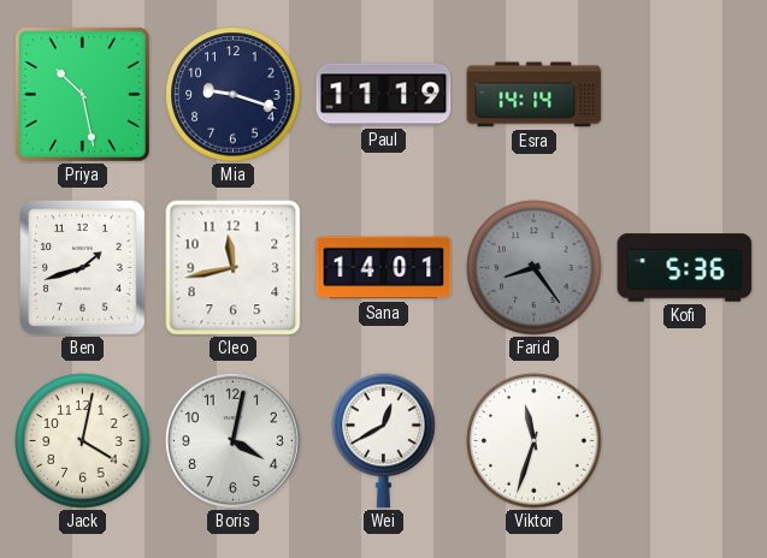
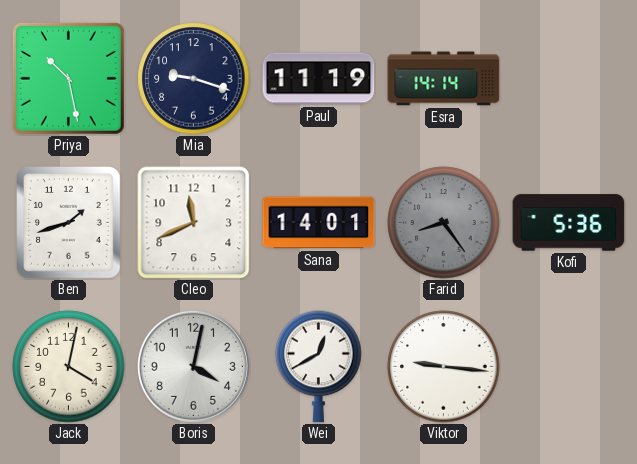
Cleo: 11:43 -> 11:41 (194, 223)
Viktor: 11:33 -> 9:16 (444, 367)
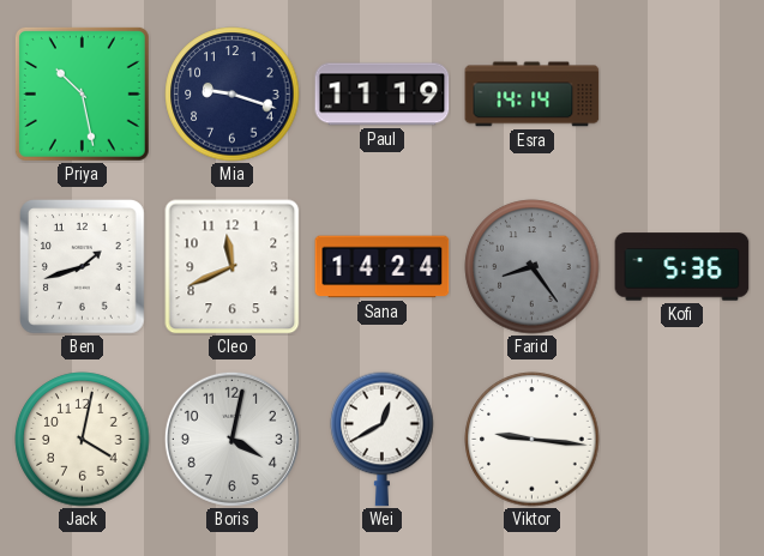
Sana: 14:01 -> 14:24 (383, 267)
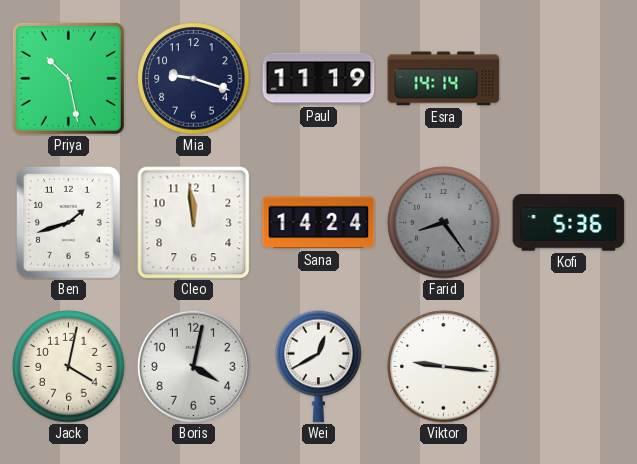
Cleo: 11:41 -> 11:59 (194, 223)
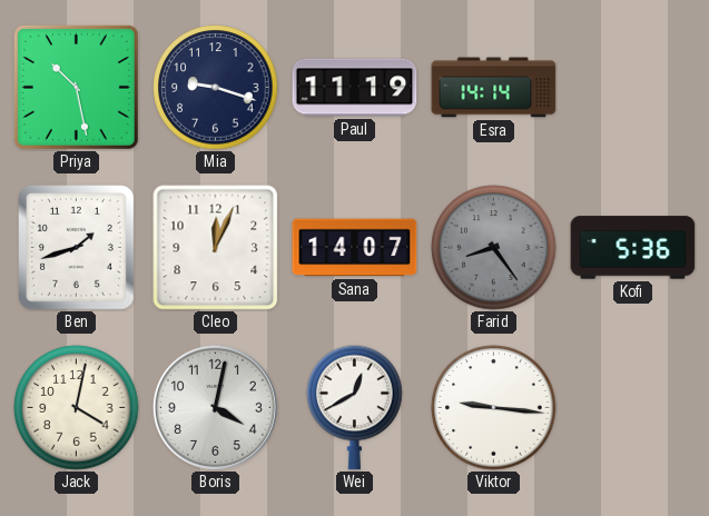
Cleo: 11:59 -> 12:04 (216, 248)
Sana: 14:24 -> 14:07 (355, 248)
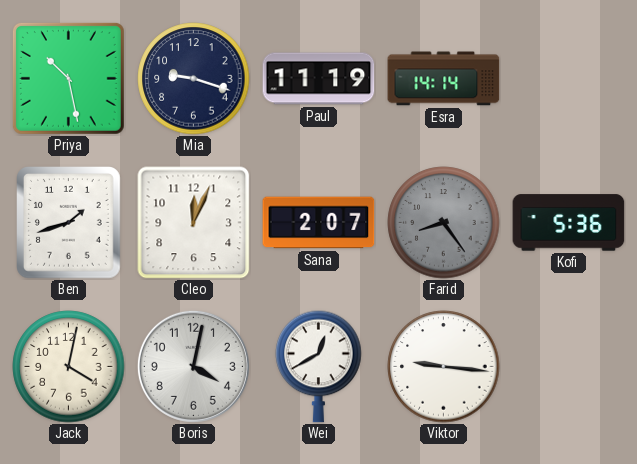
Sana: 14:07 -> 2:07 (319, 223)
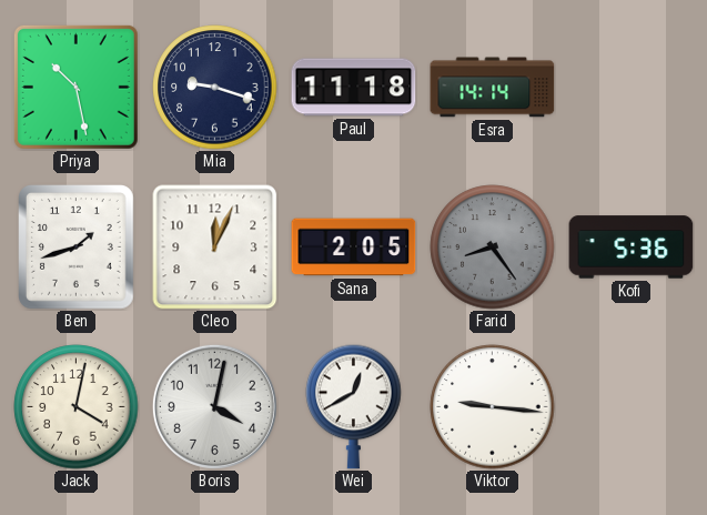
Paul: 11:19 -> 11:18 (354, 88)
Sana: 2:07 -> 2:05 (354, 248)
